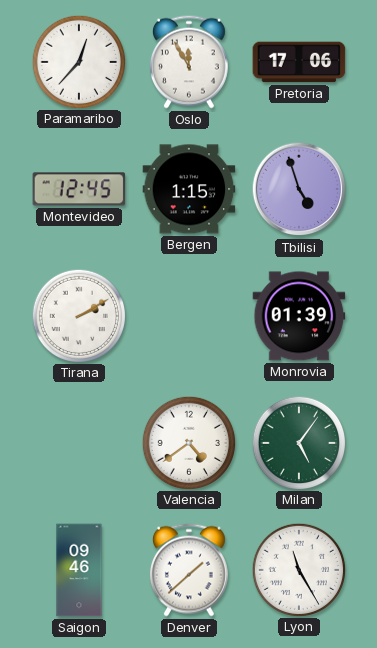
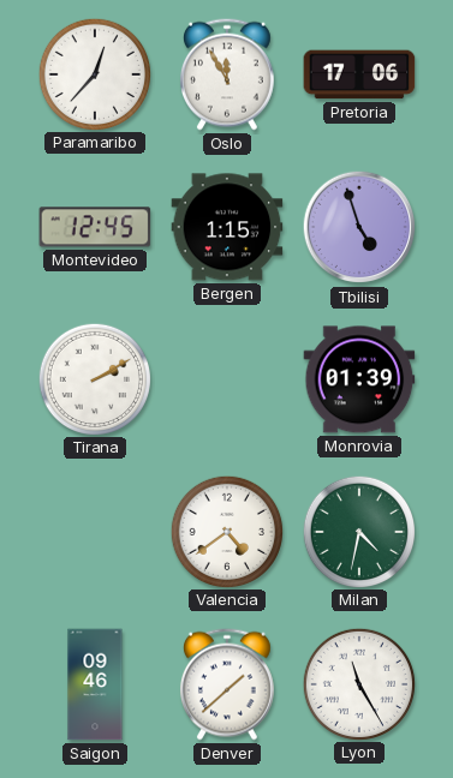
Milan: 5:06 -> 4:32 (358, 531)
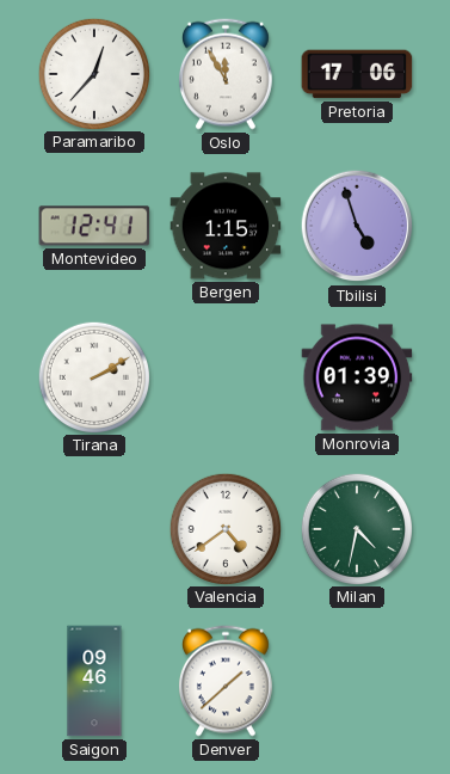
Montevideo: 12:45 -> 12:41 (94, 226)
Lyon: 11:25 -> none (358, 683)
